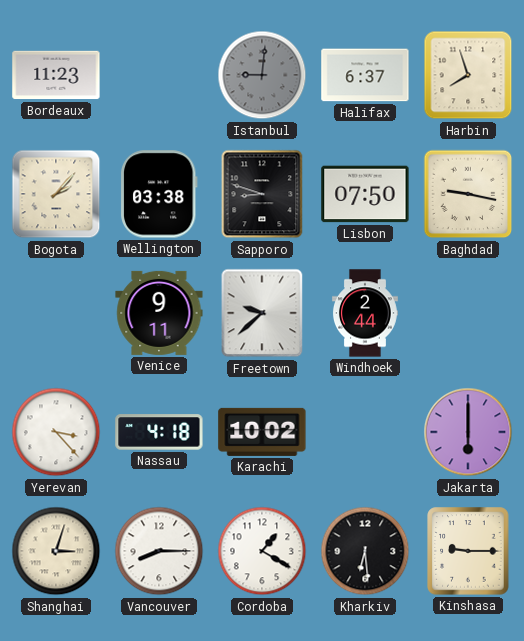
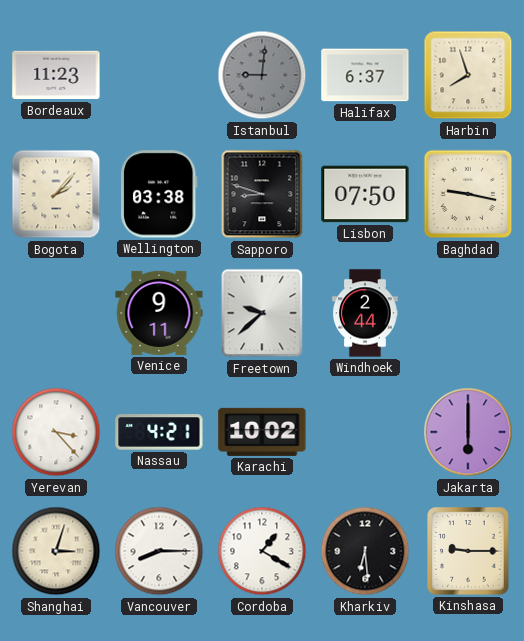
Nassau: 4:18 -> 4:21 (159, 432)
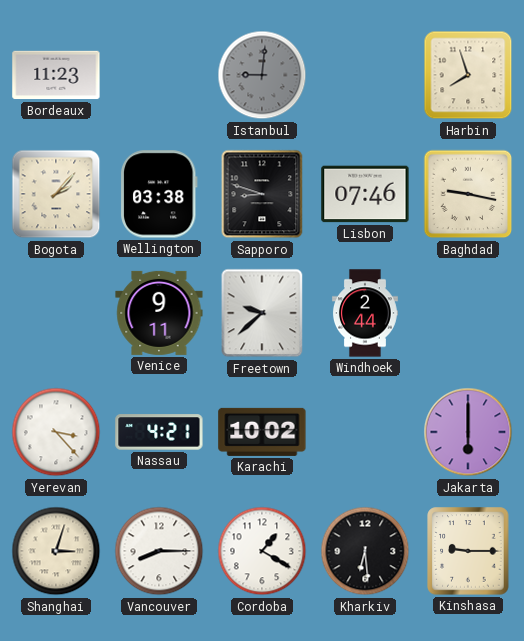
Halifax: 6:37 -> none (365, 75)
Lisbon: 07:50 -> 07:46 (365, 194)
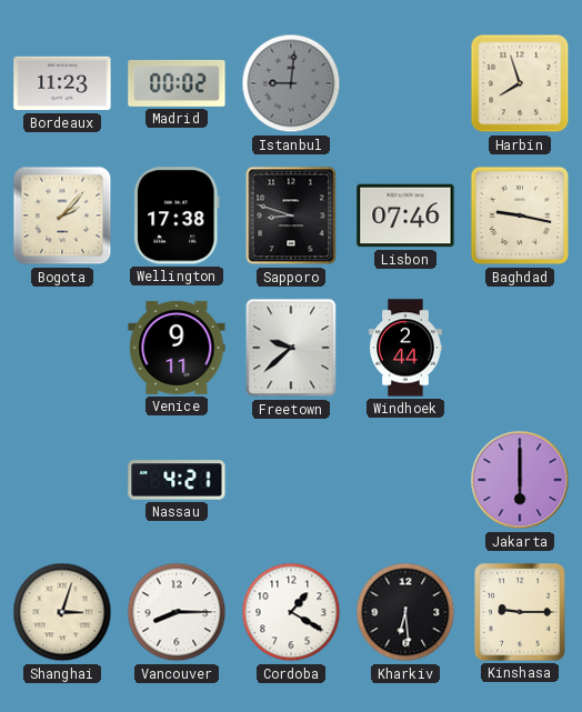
Madrid: none -> 00:02 (177, 83)
Wellington: 03:38 -> 17:38 (177, 215)
Yerevan: 3:23 -> none (56, 432)
Karachi: 10:02 -> none (262, 432)
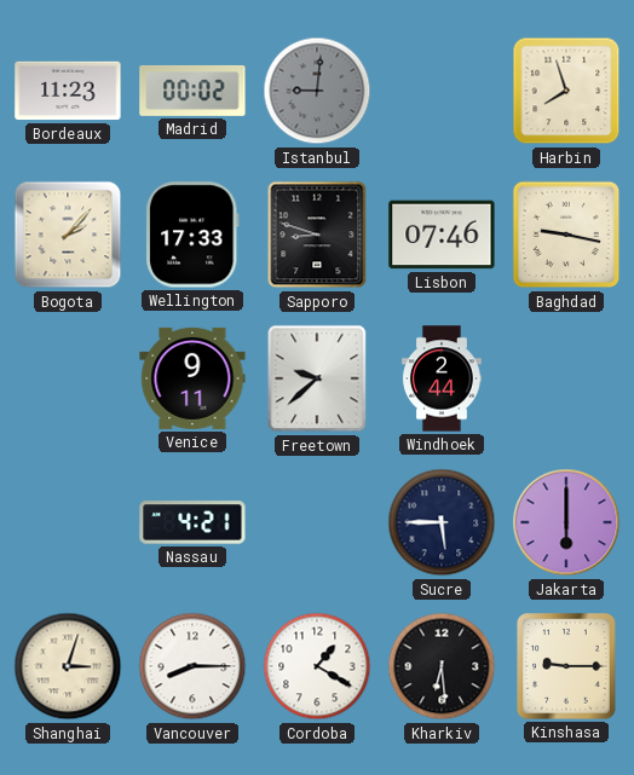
Wellington: 17:38 -> 17:33 (192, 235)
Sucre: none -> 5:45 (442, 522)
